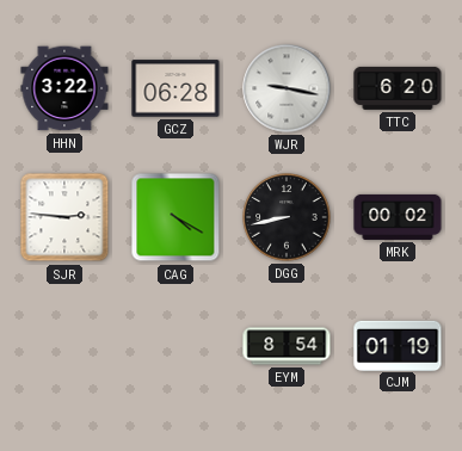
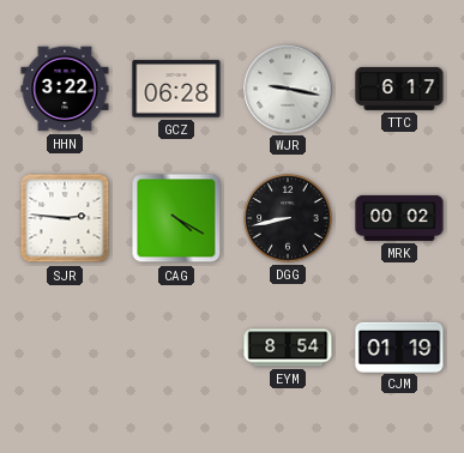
TTC: 6:20 -> 6:17 (399, 89)
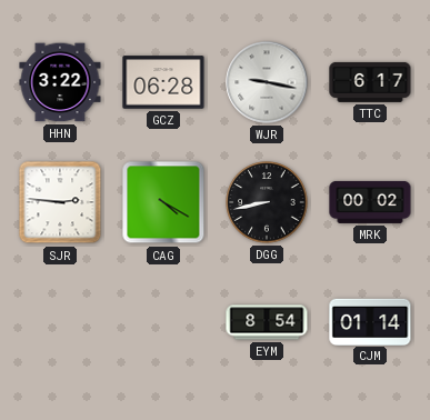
CJM: 01:19 -> 01:14 (370, 321)
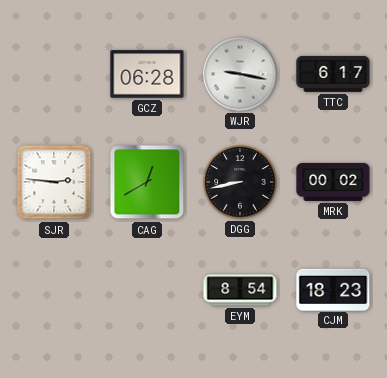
HHN: 3:22 -> none (60, 82)
CAG: 4:20 -> 12:40 (147, 182)
CJM: 01:14 -> 18:23 (333, 289)
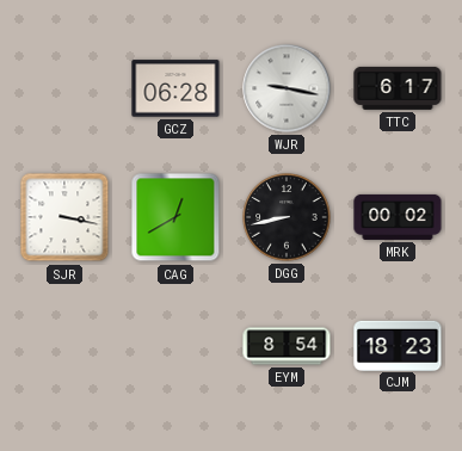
SJR: 2:46 -> 3:17 (64, 217)
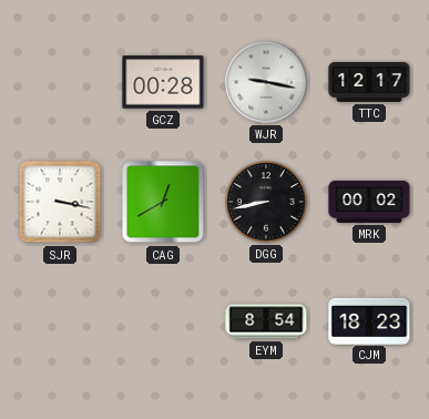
GCZ: 06:28 -> 00:28 (163, 82)
TTC: 6:17 -> 12:17 (369, 82)
